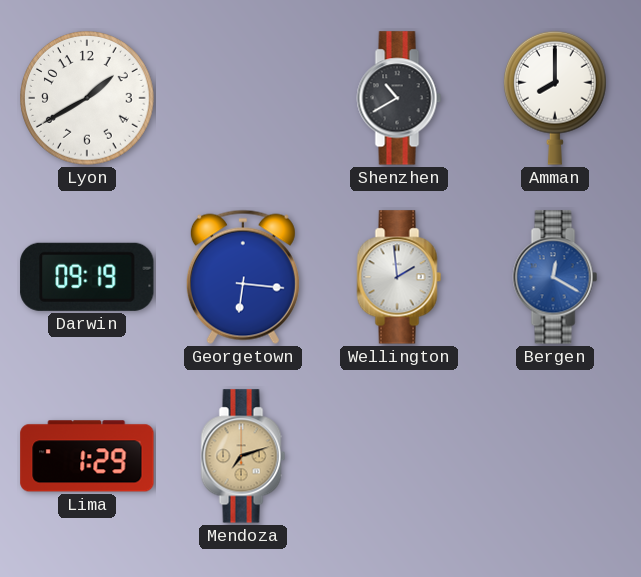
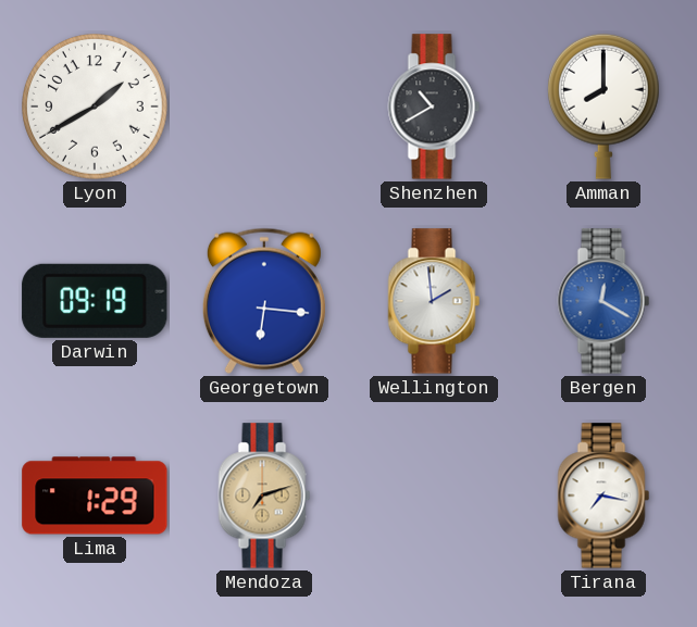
Tirana: none -> 7:17 (603, 496)
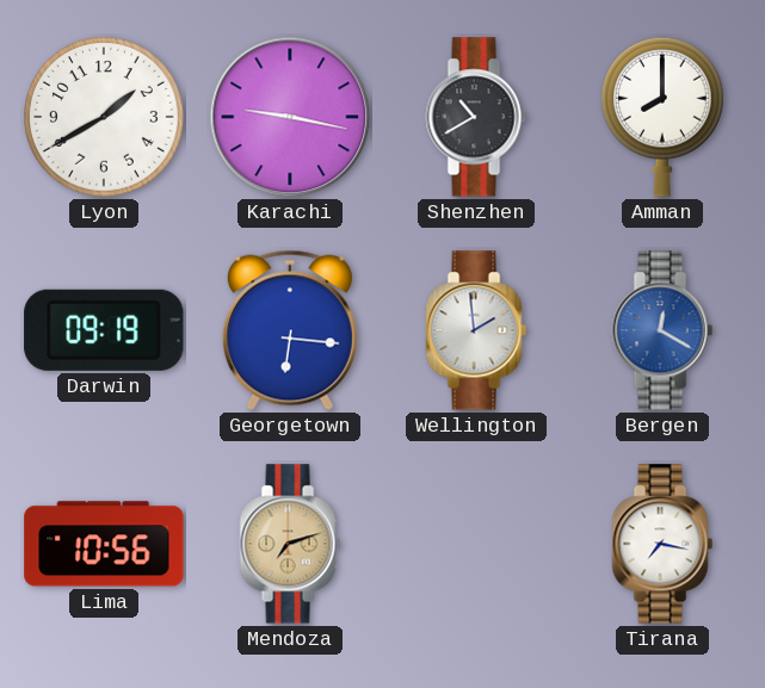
Karachi: none -> 9:17 (290, 117)
Lima: 1:29 -> 10:56 (104, 544)
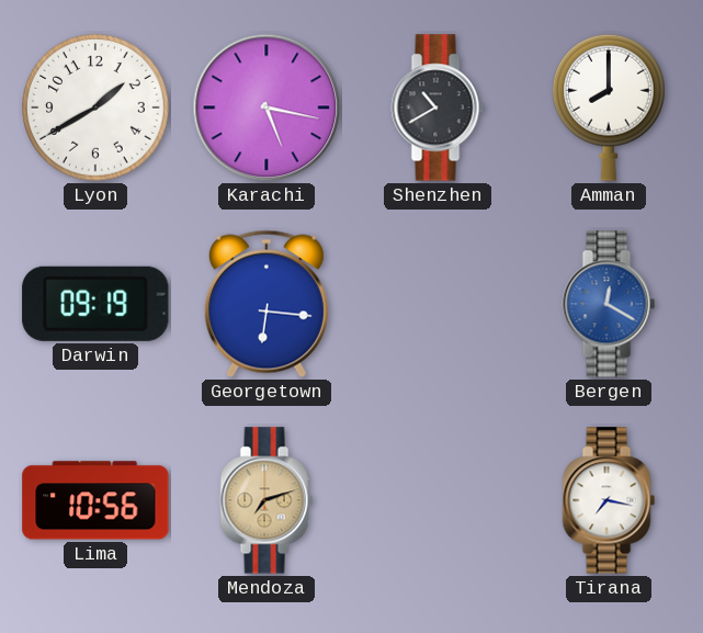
Karachi: 9:17 -> 5:17 (267, 108)
Wellington: 1:59 -> none (476, 330)
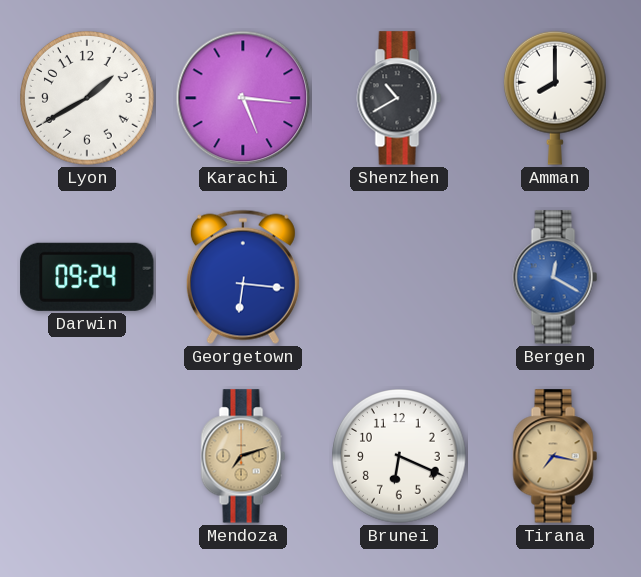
Karachi: 5:17 -> 5:16 (243, 98)
Darwin: 09:19 -> 09:24 (87, 277)
Lima: 10:56 -> none (95, 500)
Brunei: none -> 6:19 (400, 457)
Tirana dial: white -> champagne (555, 456)
